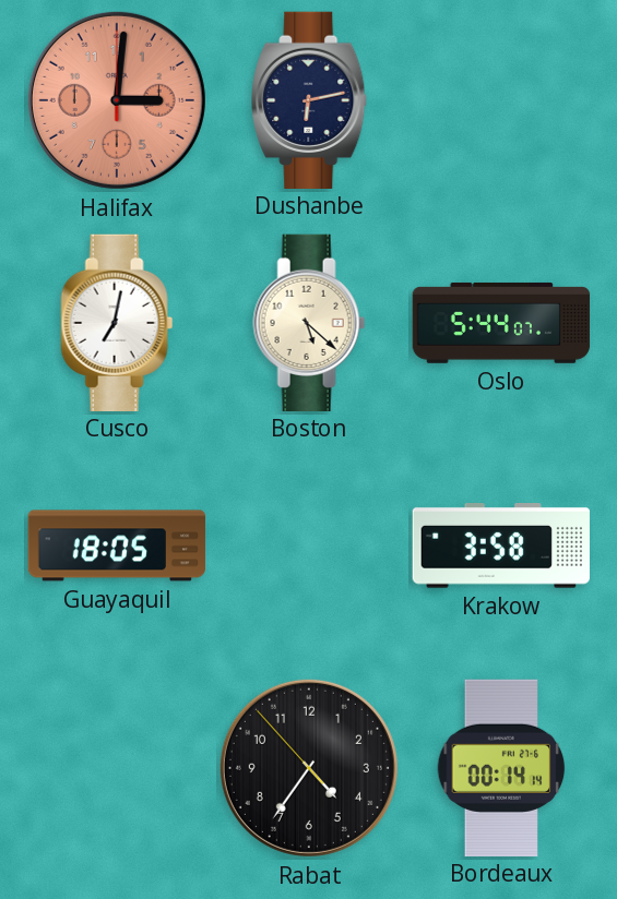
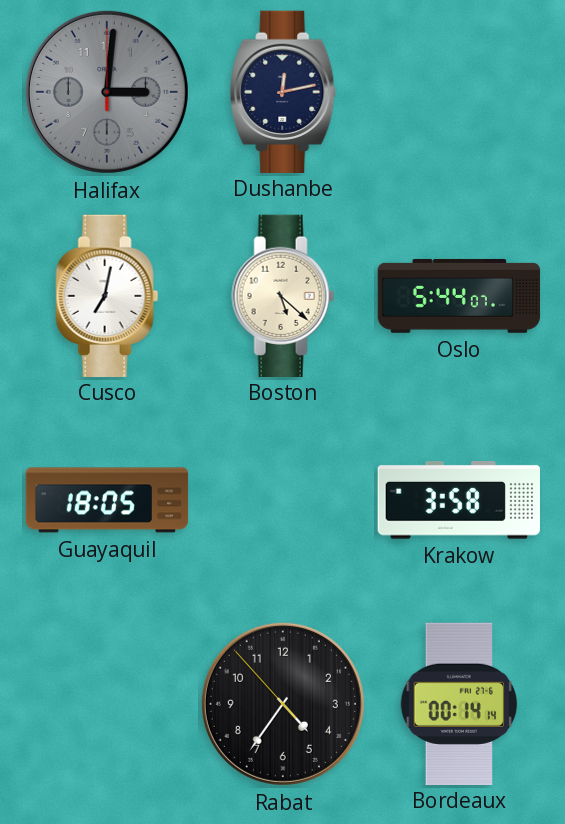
Halifax dial: salmon -> grey (107, 92)
Dushanbe: 6:13 -> 12:13 (284, 91)
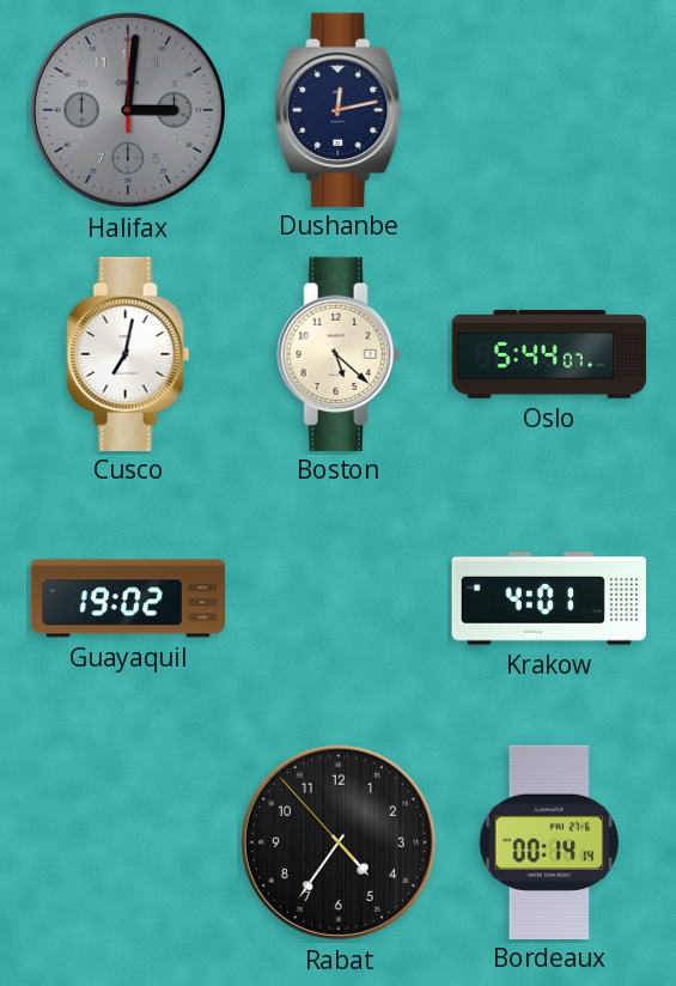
Guayaquil: 18:05 -> 19:02 (128, 598)
Krakow: 3:58 -> 4:01 (549, 599)
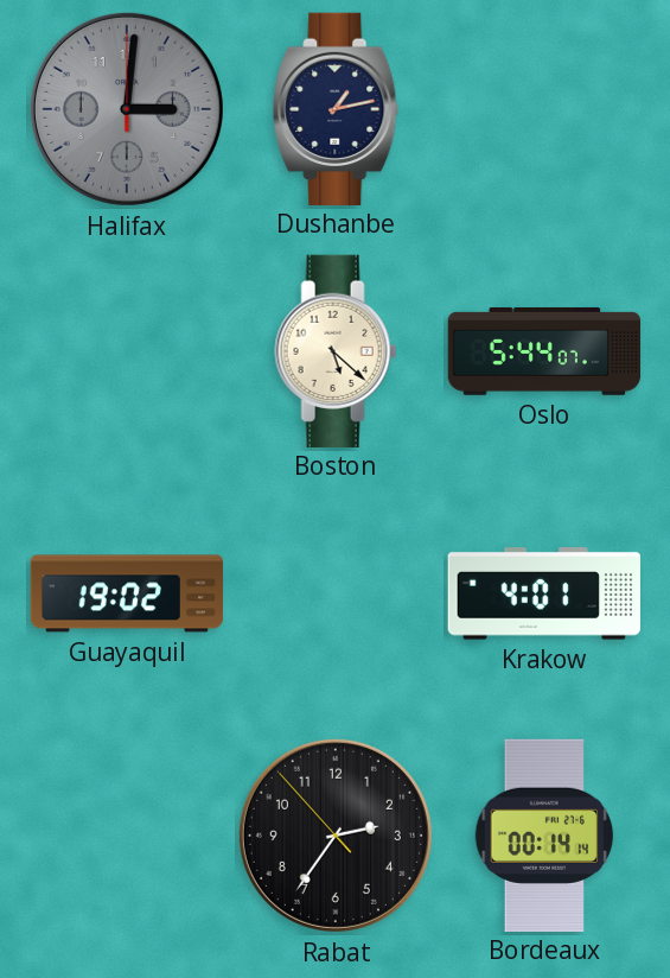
Dushanbe: 12:13 -> 1:13 (337, 108)
Cusco: 7:02 -> none (128, 353)
Rabat: 4:35 -> 2:35 (336, 836)
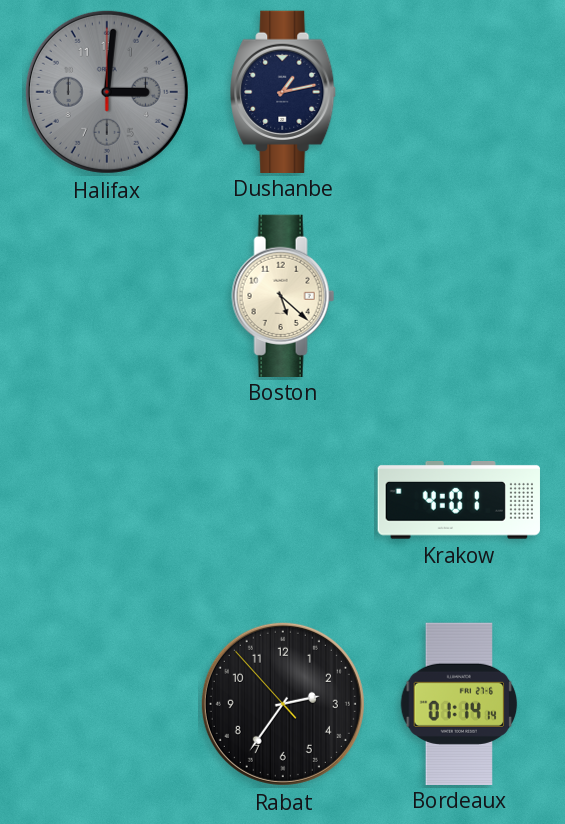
Oslo: 5:44 -> none (544, 351)
Guayaquil: 19:02 -> none (127, 593)
Bordeaux: 00:14 -> 01:14 (459, 703)
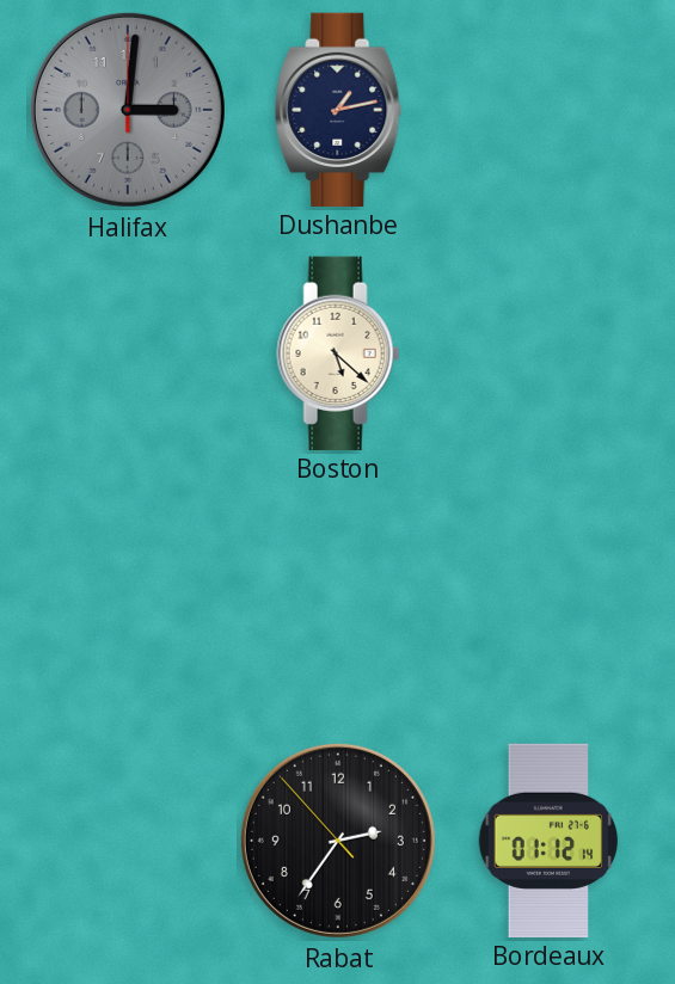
Krakow: 4:01 -> none (459, 501)
Bordeaux: 01:14 -> 01:12 (548, 840)
